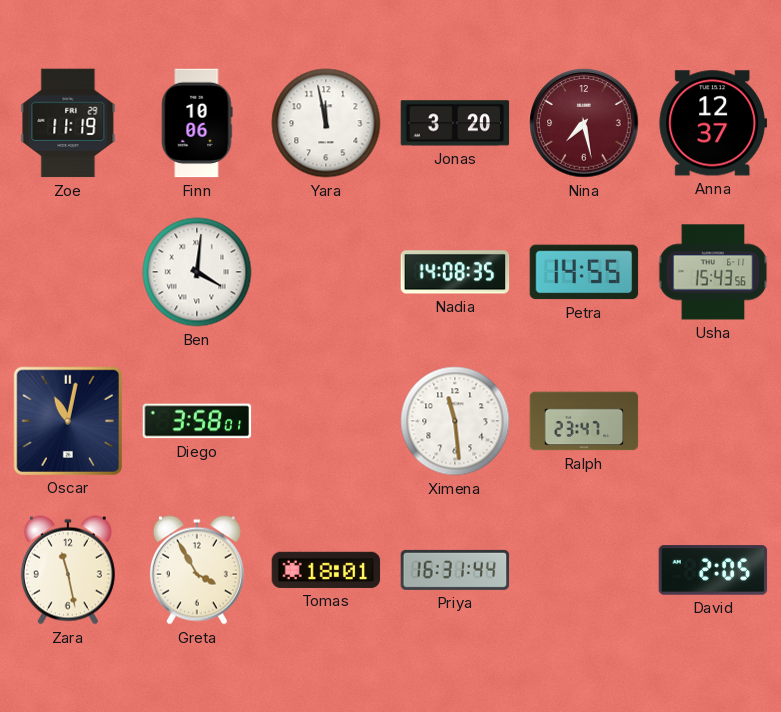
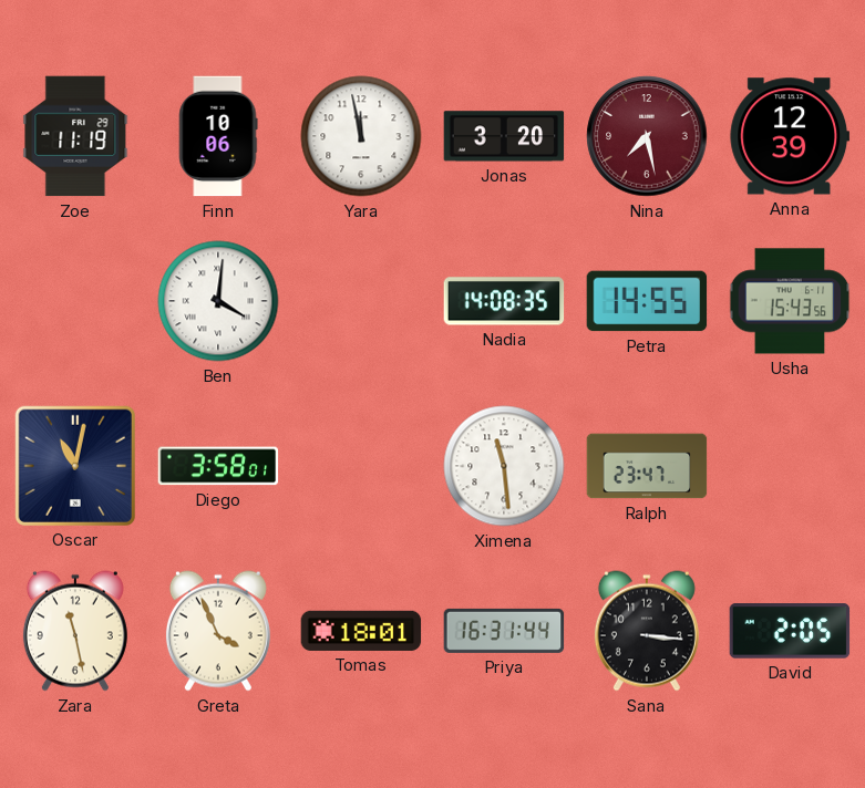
Anna: 12:37 -> 12:39 (790, 136)
Greta: 3:55 -> 3:56 (218, 631)
Sana: none -> 3:16 (647, 631)
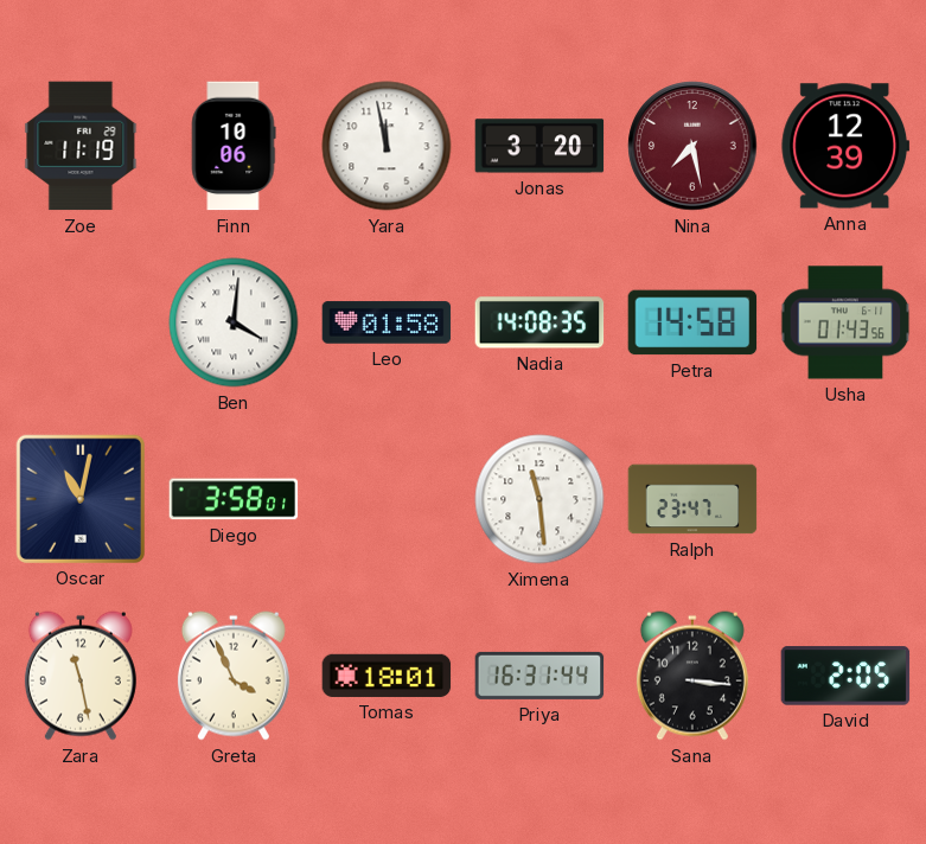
Leo: none -> 01:58 (387, 322)
Petra: 14:55 -> 14:58 (692, 322)
Usha: 15:43 -> 01:43 (845, 322)
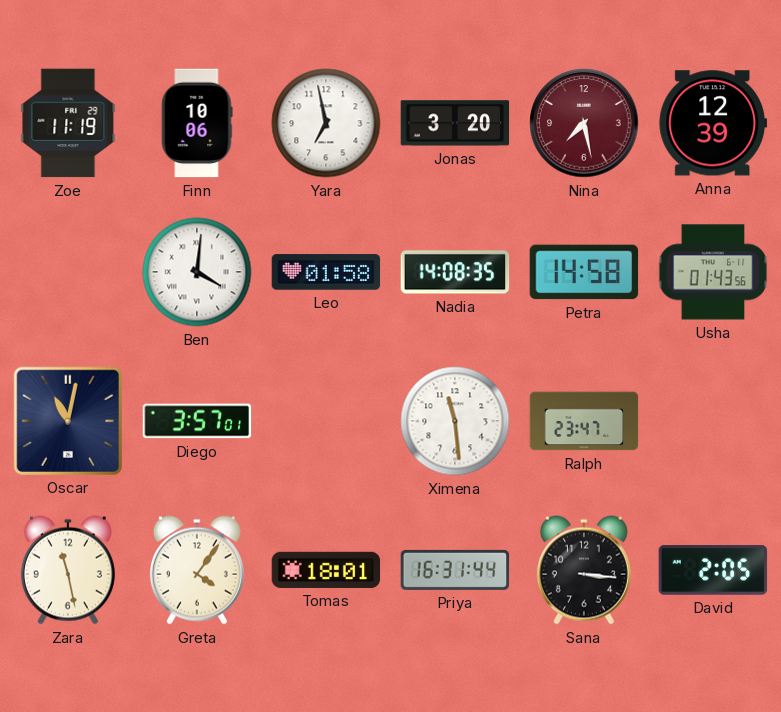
Yara: 11:58 -> 6:58 (326, 123)
Diego: 3:58 -> 3:57 (197, 421)
Greta: 3:56 -> 4:06 (197, 570)
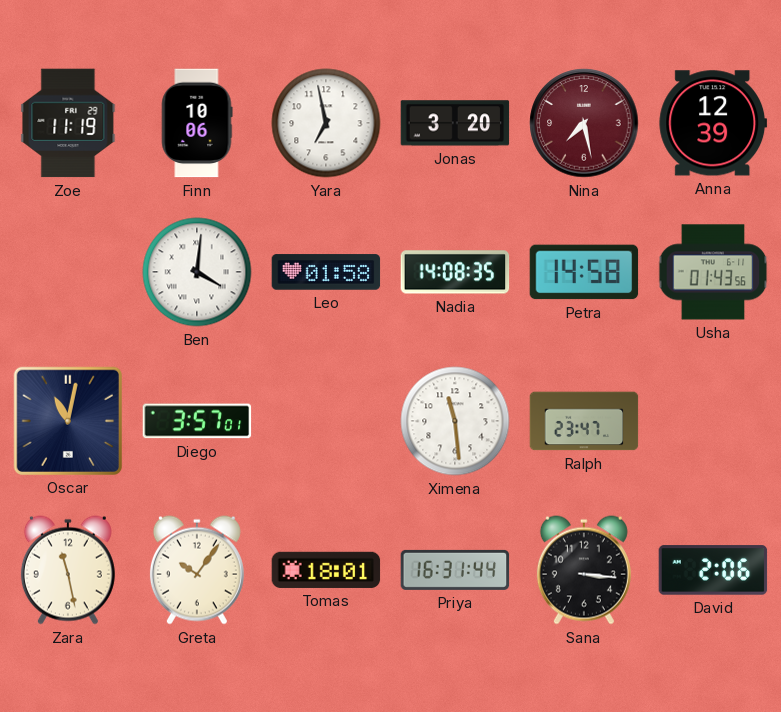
Greta: 4:06 -> 10:06 (197, 570)
David: 2:05 -> 2:06 (713, 570)
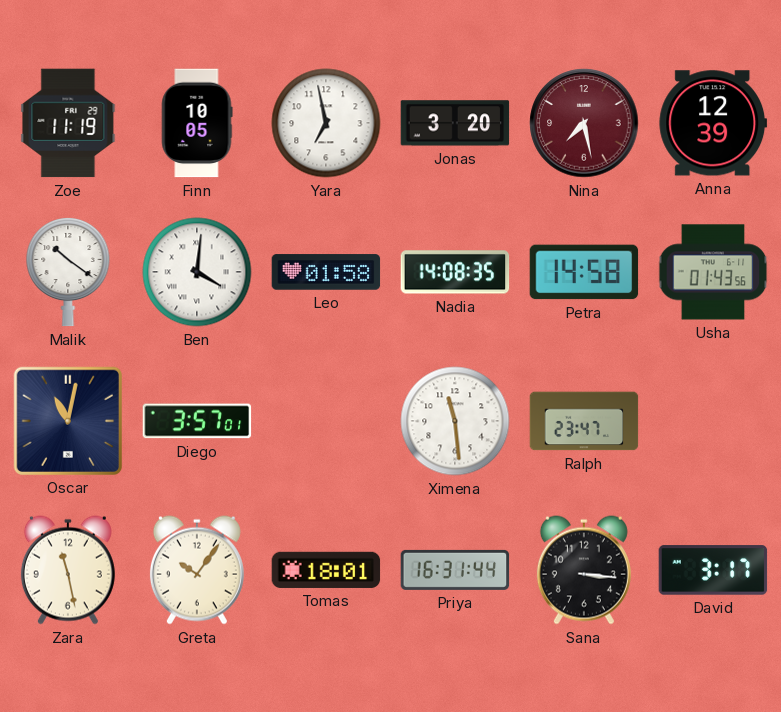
Finn: 10:06 -> 10:05 (197, 123)
Malik: none -> 10:21 (68, 272)
David: 2:06 -> 3:17 (713, 570)
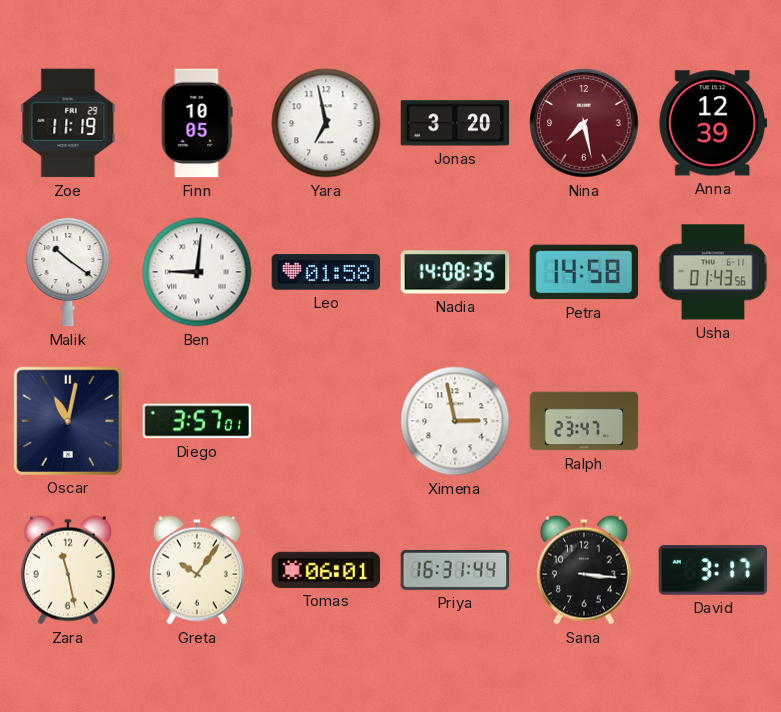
Ben: 4:01 -> 9:01 (197, 272)
Ximena: 11:29 -> 2:58 (455, 421)
Tomas: 18:01 -> 06:01 (326, 570)
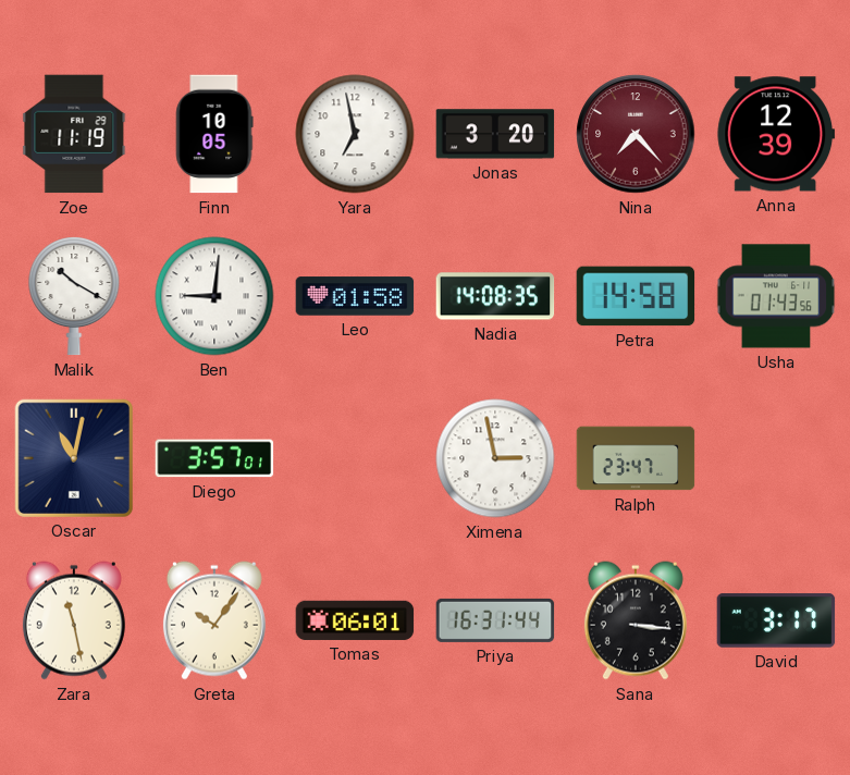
Nina: 7:28 -> 7:23 (636, 134)
Malik: 10:21 -> 10:20 (74, 296)
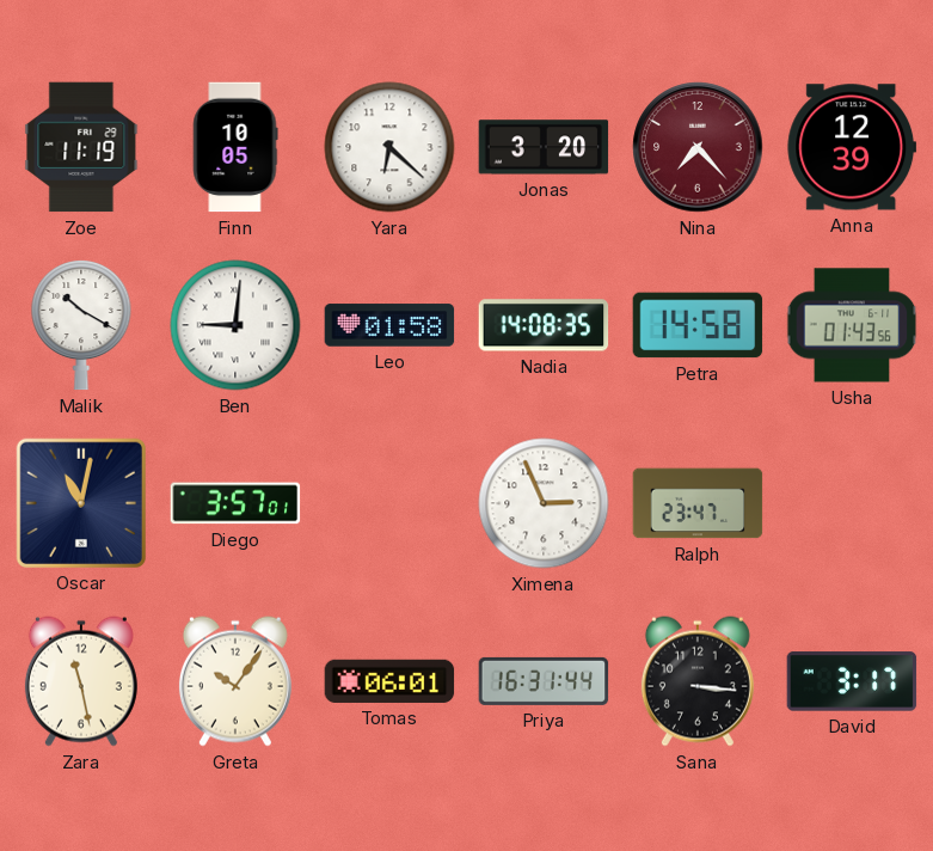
Yara: 6:58 -> 6:22 (389, 147)
Ximena: 2:58 -> 2:56 (544, 503)
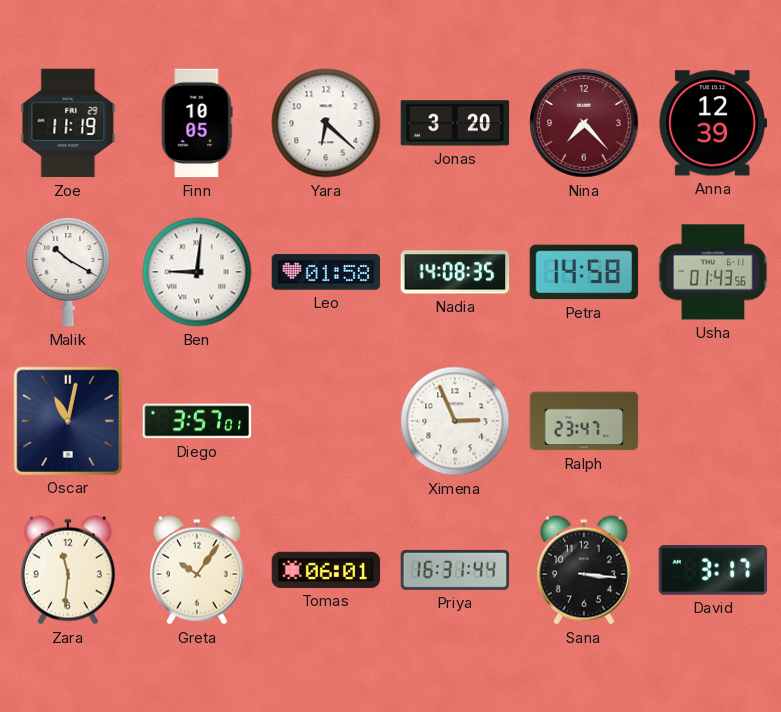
Zara: 11:28 -> 11:31 (68, 570)
